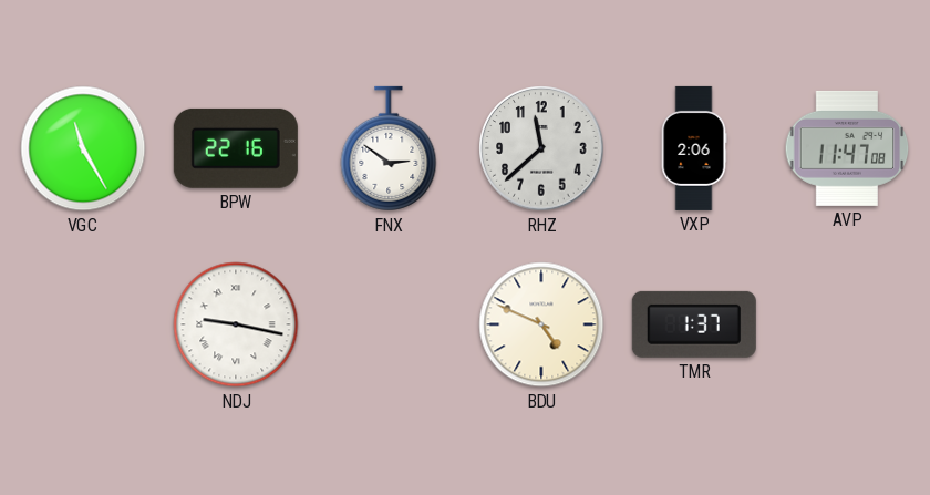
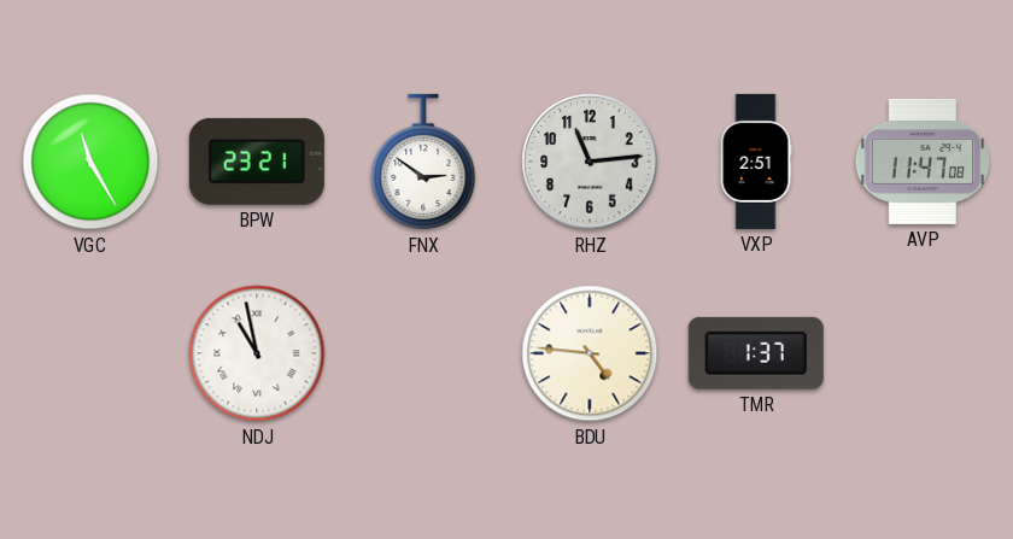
BPW: 22:16 -> 23:21 (257, 162)
RHZ: 11:38 -> 11:14 (590, 162)
VXP: 2:06 -> 2:51 (756, 162)
NDJ: 9:17 -> 10:58 (257, 353)
BDU: 4:49 -> 4:46 (590, 353)
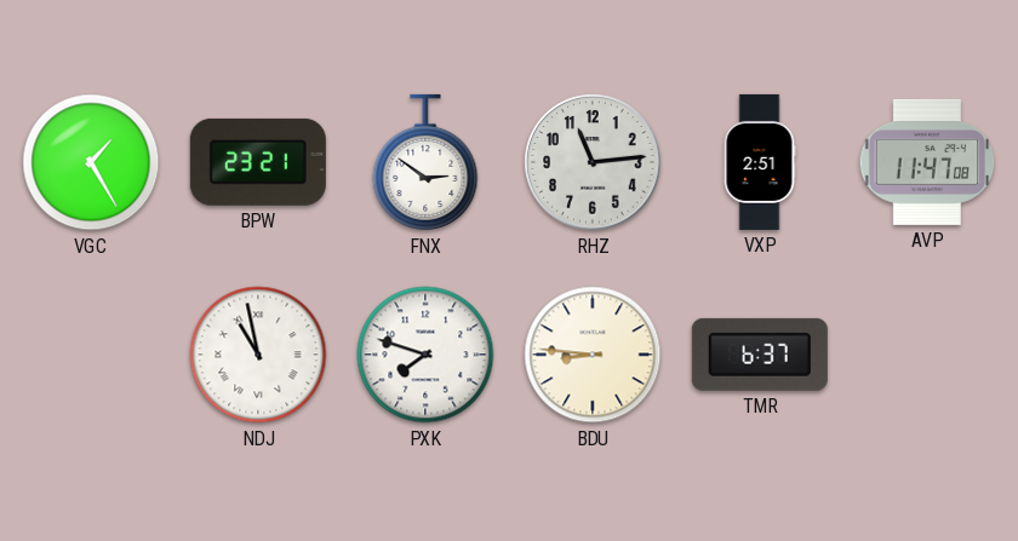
VGC: 11:25 -> 1:25 (91, 162)
PXK: none -> 7:48 (425, 355)
BDU: 4:46 -> 8:46 (593, 355)
TMR: 1:37 -> 6:37 (760, 355)
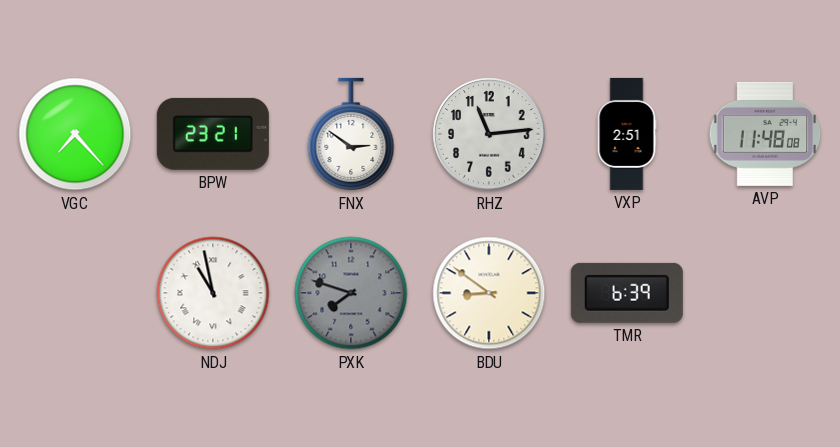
VGC: 1:25 -> 7:23 (75, 134)
AVP: 11:47 -> 11:48 (765, 134)
PXK dial: white -> grey (351, 293)
BDU: 8:46 -> 8:51 (489, 293)
TMR: 6:37 -> 6:39 (627, 293)
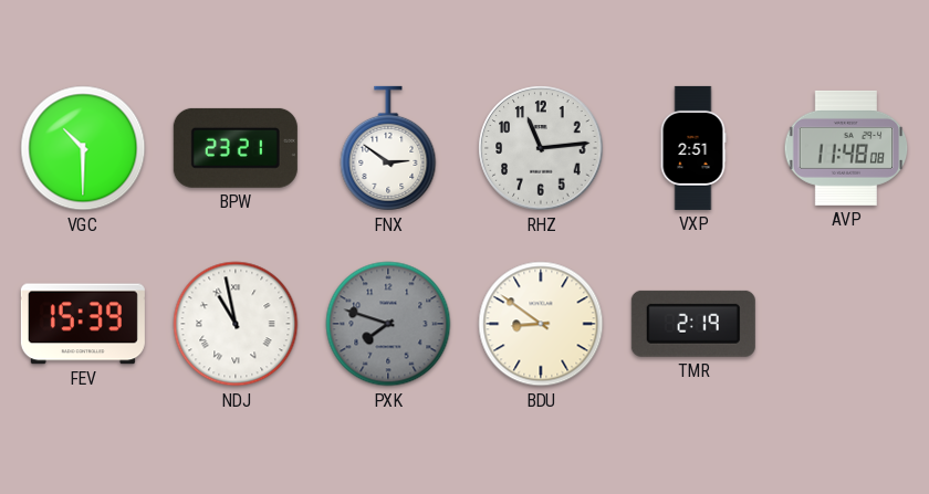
VGC: 7:23 -> 10:30 (83, 148)
FEV: none -> 15:39 (83, 324)
TMR: 6:39 -> 2:19 (693, 324)
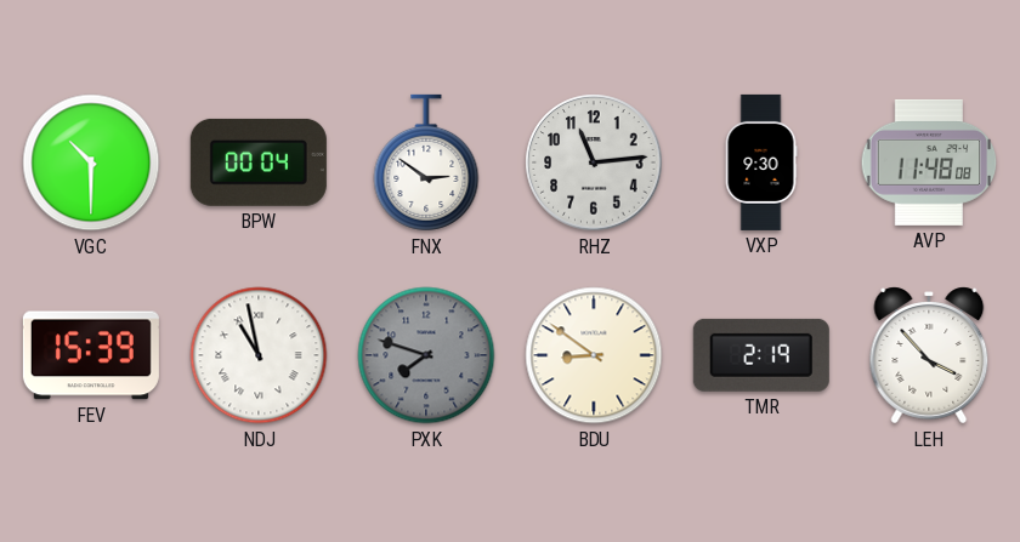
BPW: 23:21 -> 00:04 (259, 162)
VXP: 2:51 -> 9:30 (761, 162)
LEH: none -> 3:53 (929, 355)
